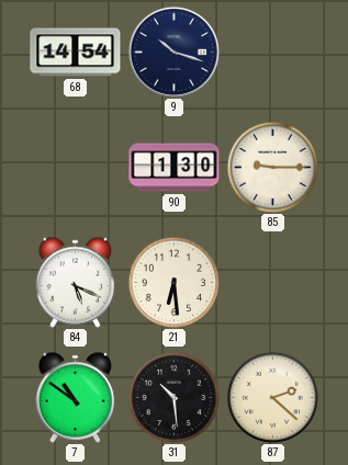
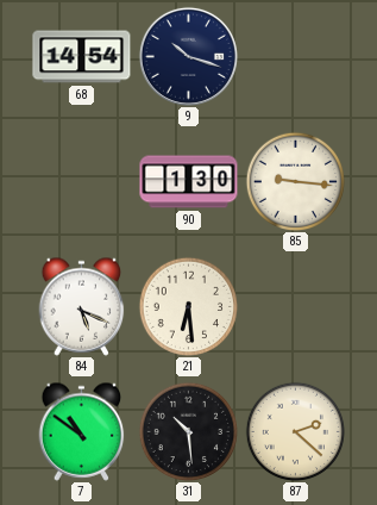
85: 9:15 -> 9:16 (295, 181)
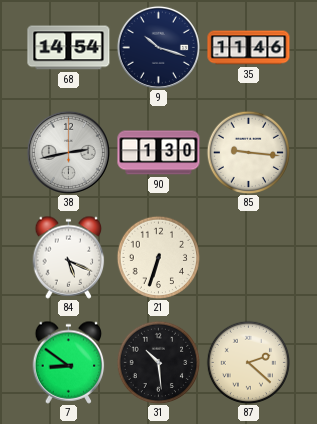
35: none -> 11:46 (249, 48)
38: none -> 2:43 (68, 152)
21: 6:29 -> 6:33 (158, 257)
7: 10:51 -> 8:51 (69, 362)
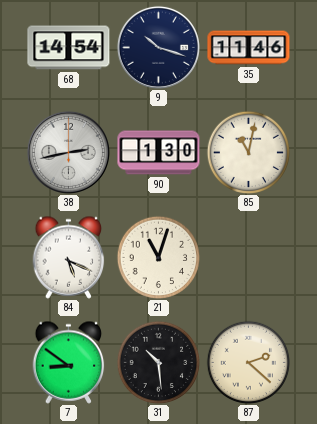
85: 9:16 -> 11:02 (248, 152)
21: 6:33 -> 11:03 (158, 257)
